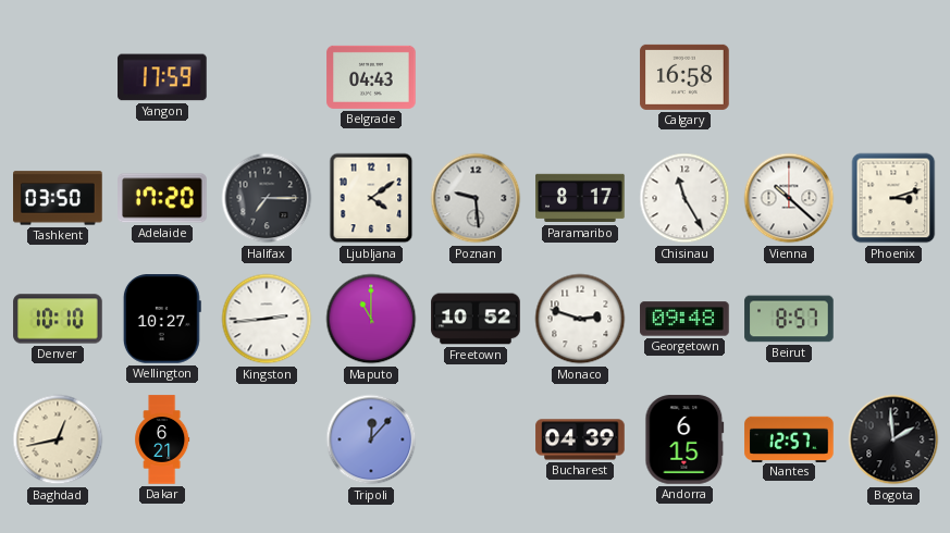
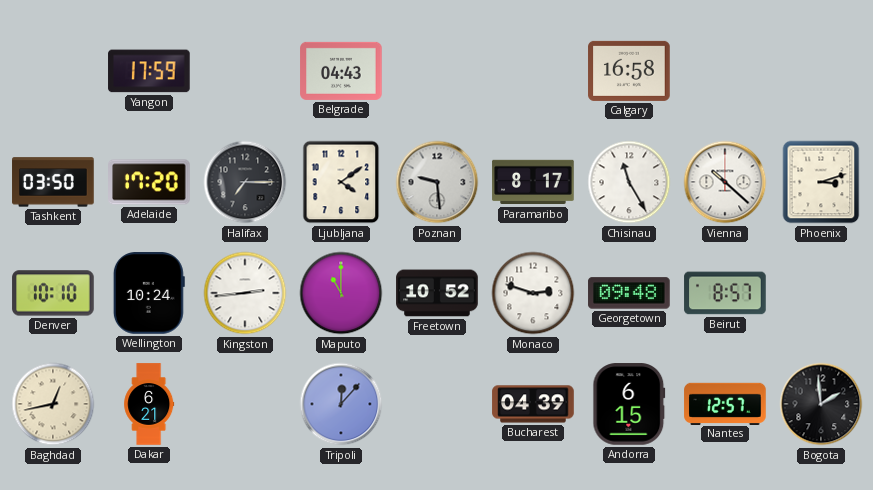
Wellington: 10:27 -> 10:24 (149, 293)
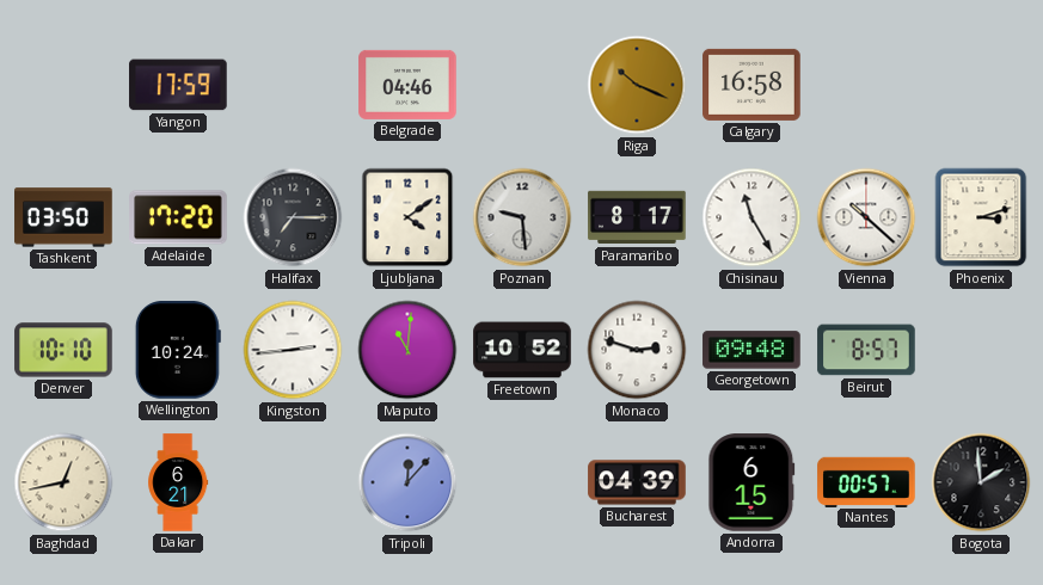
Belgrade: 04:43 -> 04:46 (407, 85)
Riga: none -> 10:19 (637, 85)
Maputo: 11:00 -> 11:01 (407, 350)
Nantes: 12:57 -> 00:57 (866, 481)
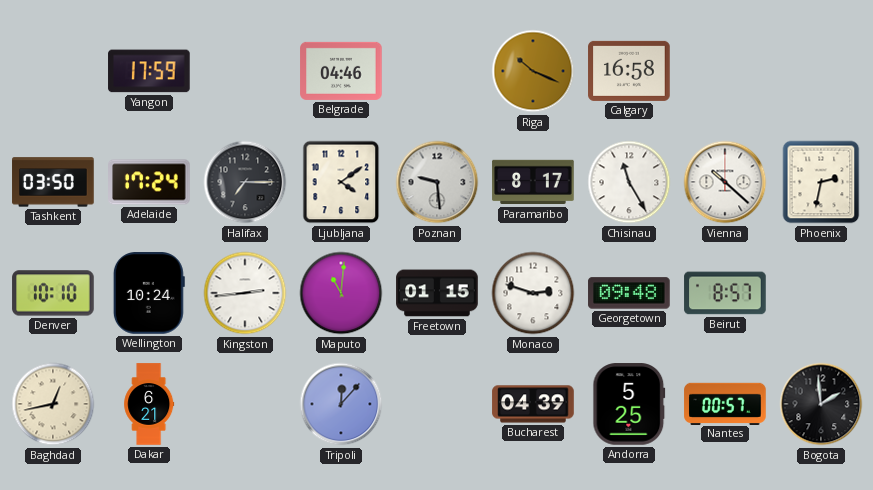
Adelaide: 17:20 -> 17:24 (149, 182)
Phoenix: 3:12 -> 2:32 (821, 182)
Freetown: 10:52 -> 01:15 (437, 293)
Andorra: 6:15 -> 5:25 (629, 404)
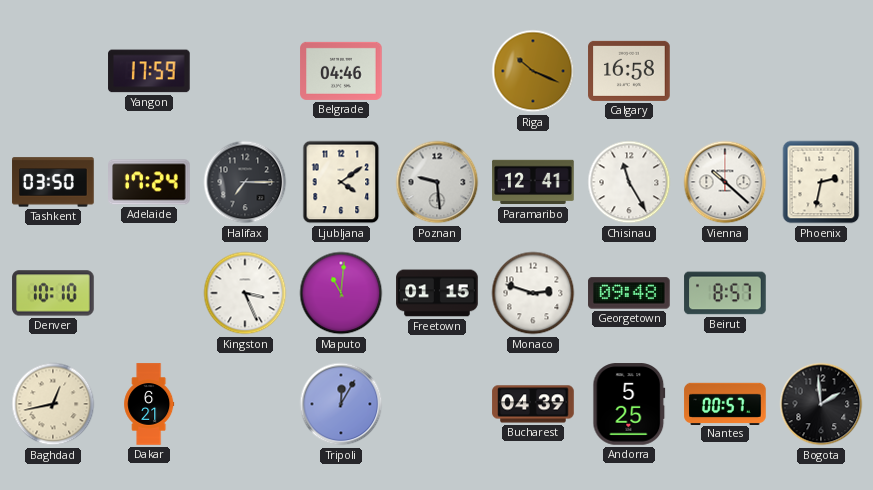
Paramaribo: 8:17 -> 12:41 (533, 182)
Wellington: 10:24 -> none (149, 293)
Kingston: 2:44 -> 3:26 (245, 293)
Tripoli: 12:07 -> 12:05 (341, 404)
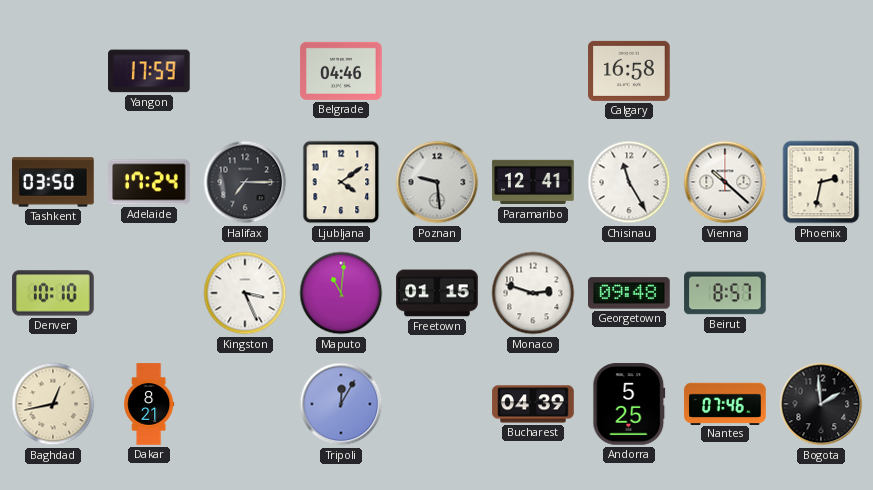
Riga: 10:19 -> none (533, 71)
Dakar: 6:21 -> 8:21 (149, 404)
Nantes: 00:57 -> 07:46 (725, 403)
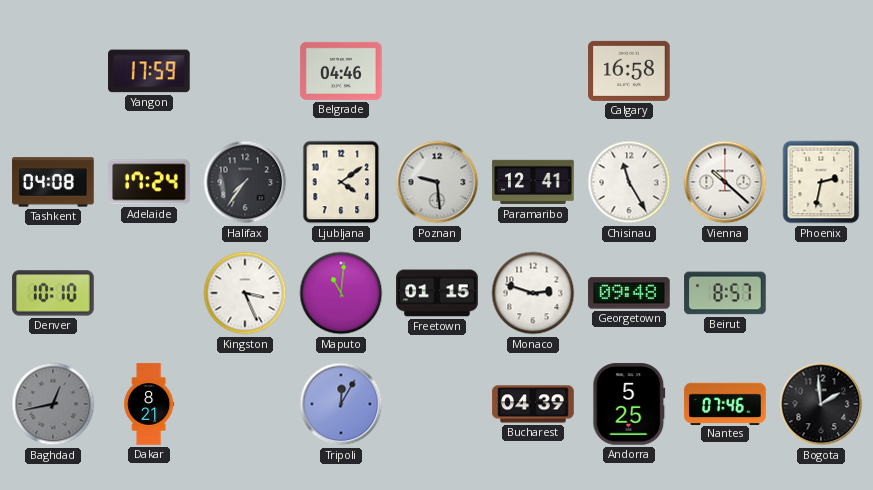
Tashkent: 03:50 -> 04:08 (53, 182)
Halifax: 7:15 -> 7:36 (245, 182)
Baghdad dial: cream -> grey (53, 404)
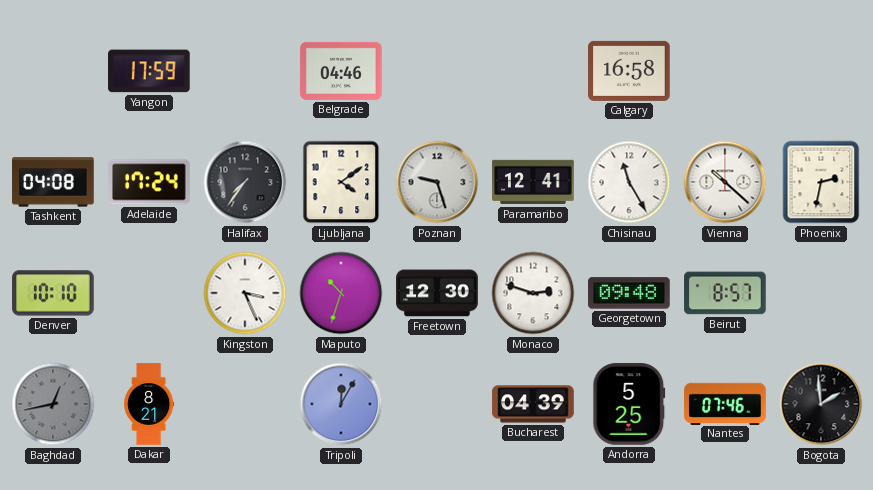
Poznan: 9:29 -> 9:27 (437, 182)
Maputo: 11:01 -> 10:33 (341, 293)
Freetown: 01:15 -> 12:30 (437, 293)
